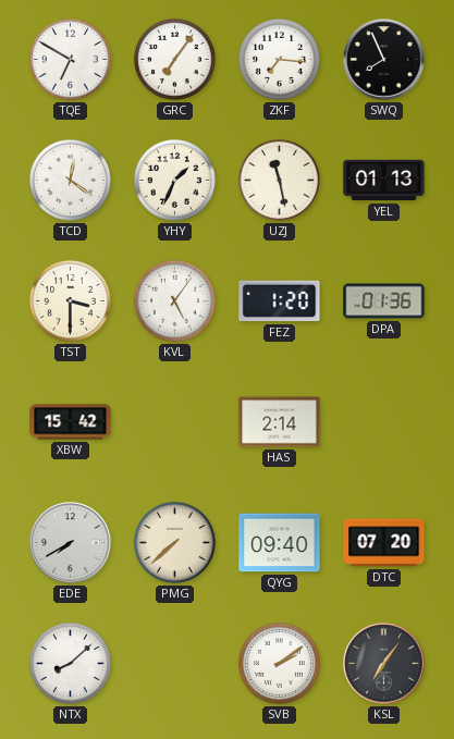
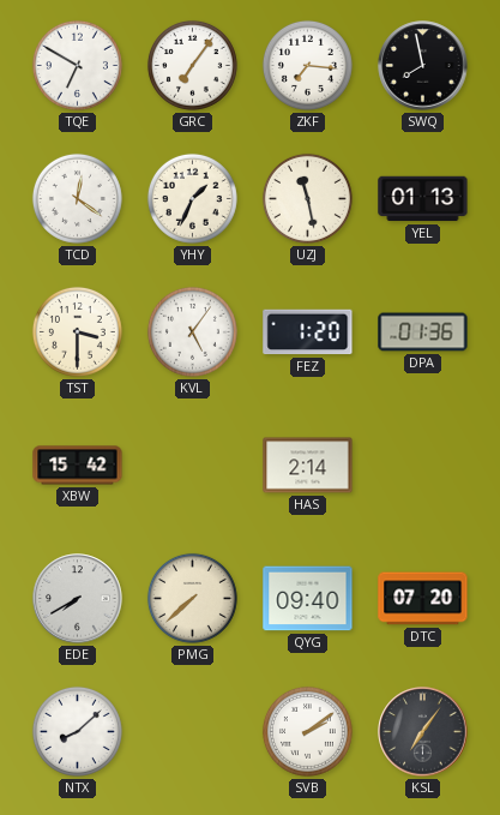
SWQ: 7:56 -> 7:58 (423, 66)
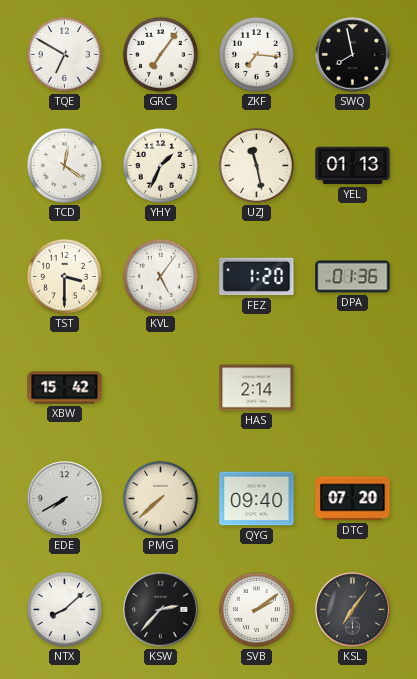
KSW: none -> 2:37 (161, 610)
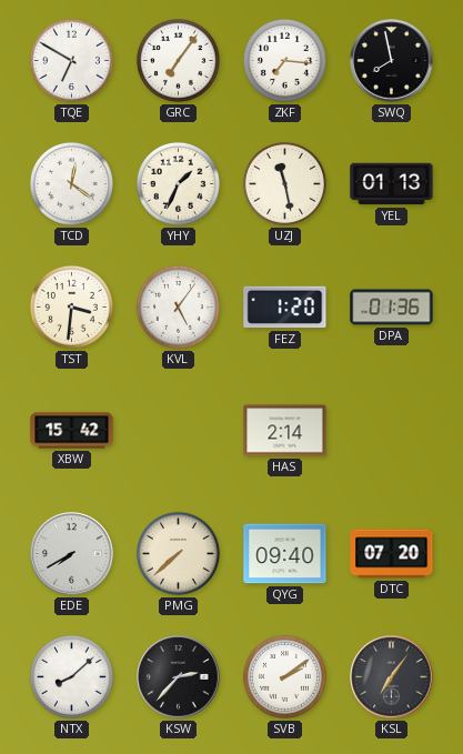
TST: 3:30 -> 3:31 (71, 306)
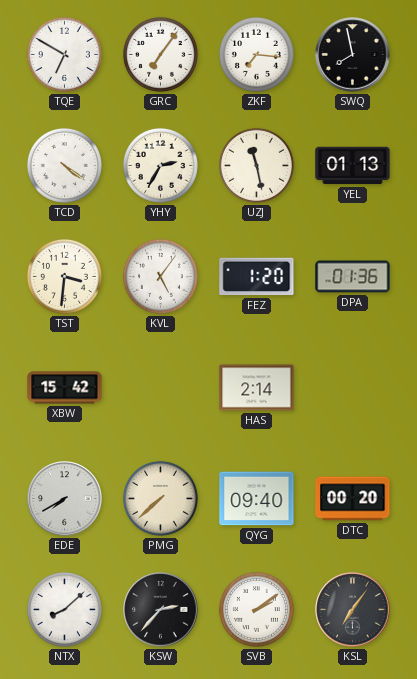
TCD: 12:21 -> 4:21 (64, 165)
YHY: 1:34 -> 2:35 (160, 165)
DTC: 07:20 -> 00:20 (353, 499)
